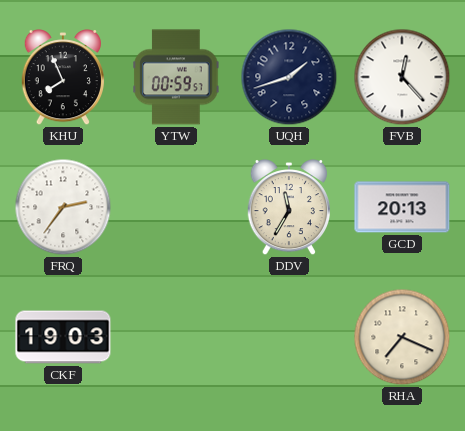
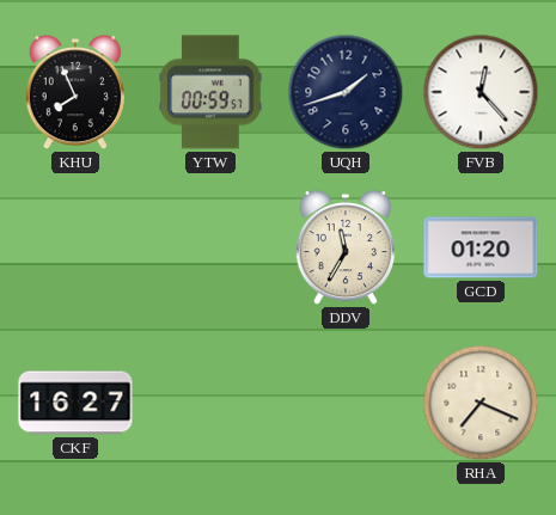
FRQ: 2:36 -> none (63, 207)
GCD: 20:13 -> 01:20 (481, 247)
CKF: 19:03 -> 16:27 (75, 403)
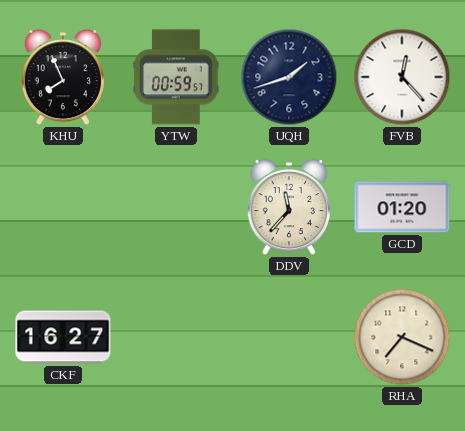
DDV: 11:35 -> 11:37 (288, 208)
